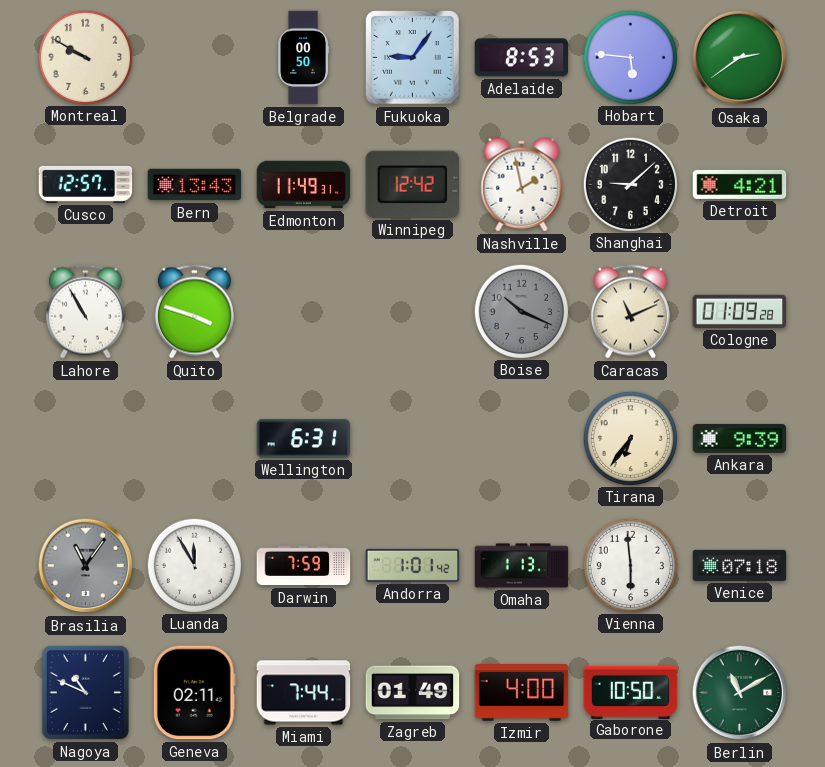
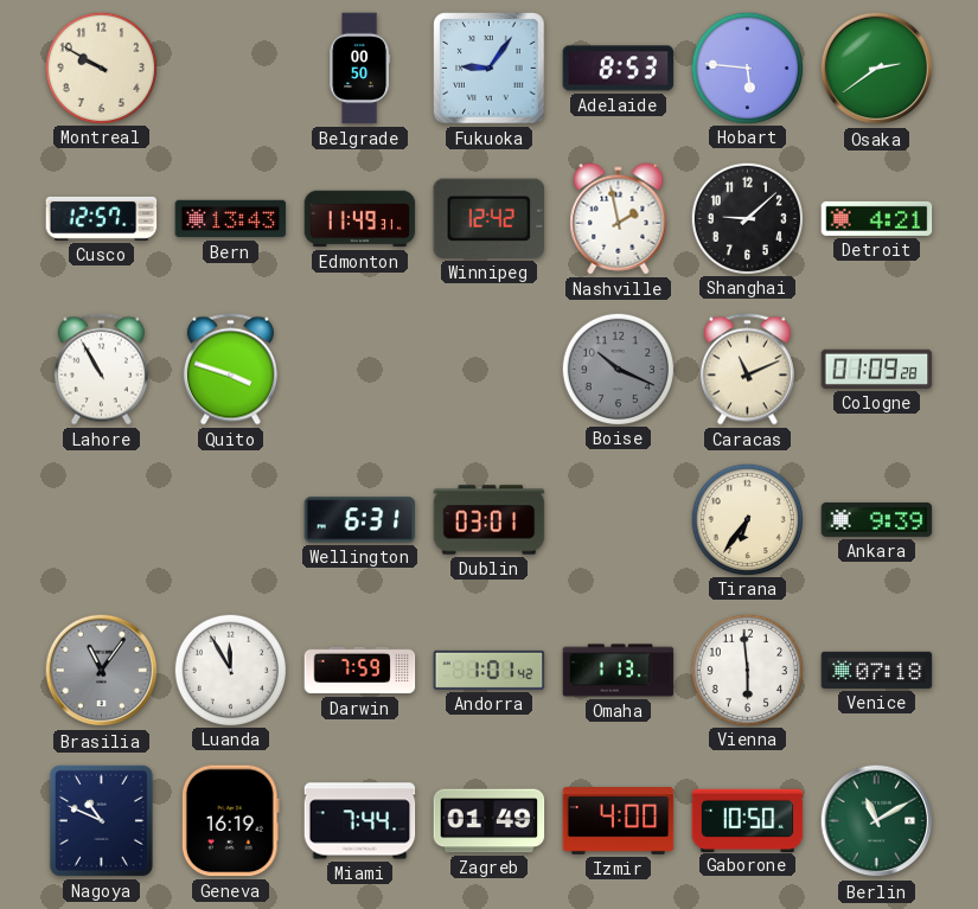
Dublin: none -> 03:01 (490, 520)
Geneva: 02:11 -> 16:19 (230, 821)
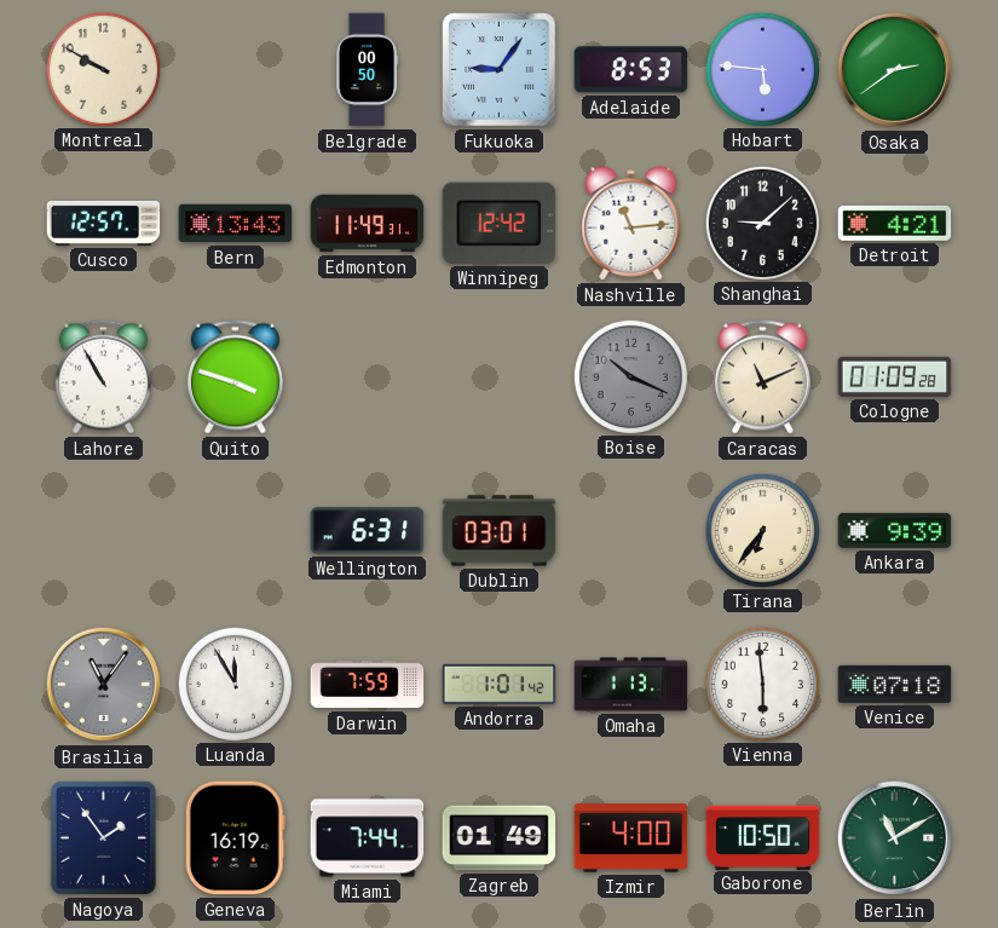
Nashville: 1:58 -> 11:14 (631, 224)
Nagoya: 10:49 -> 1:54 (103, 837)
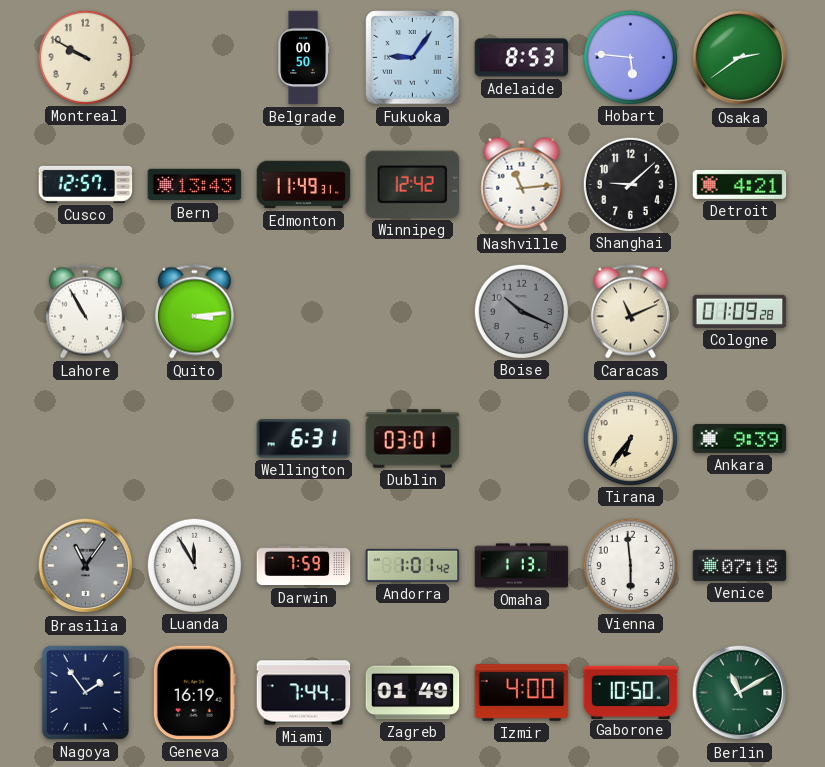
Quito: 3:48 -> 3:14 (194, 312)
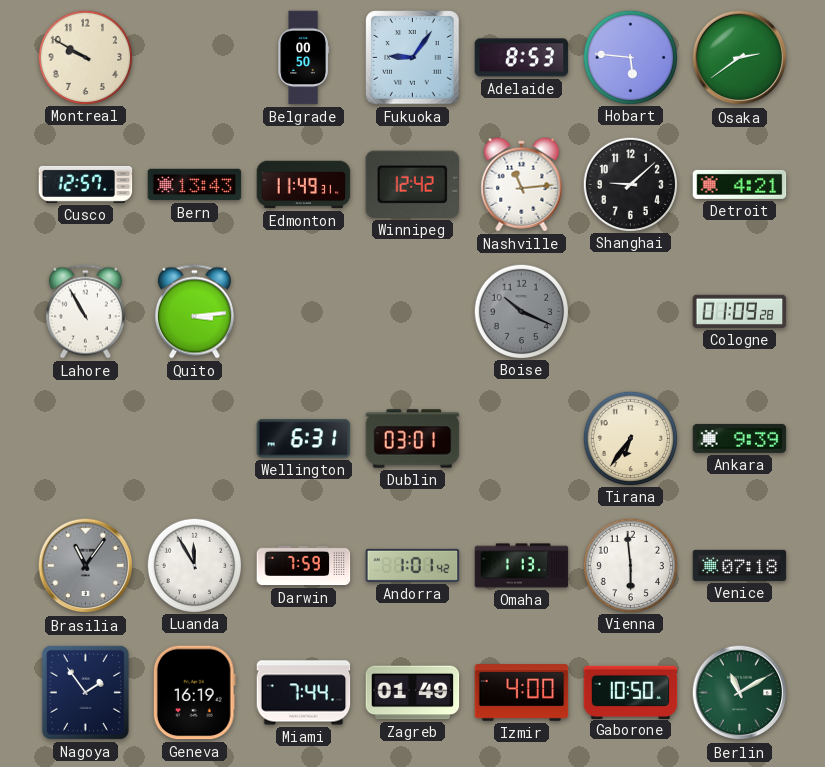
Caracas: 11:11 -> none (630, 312)
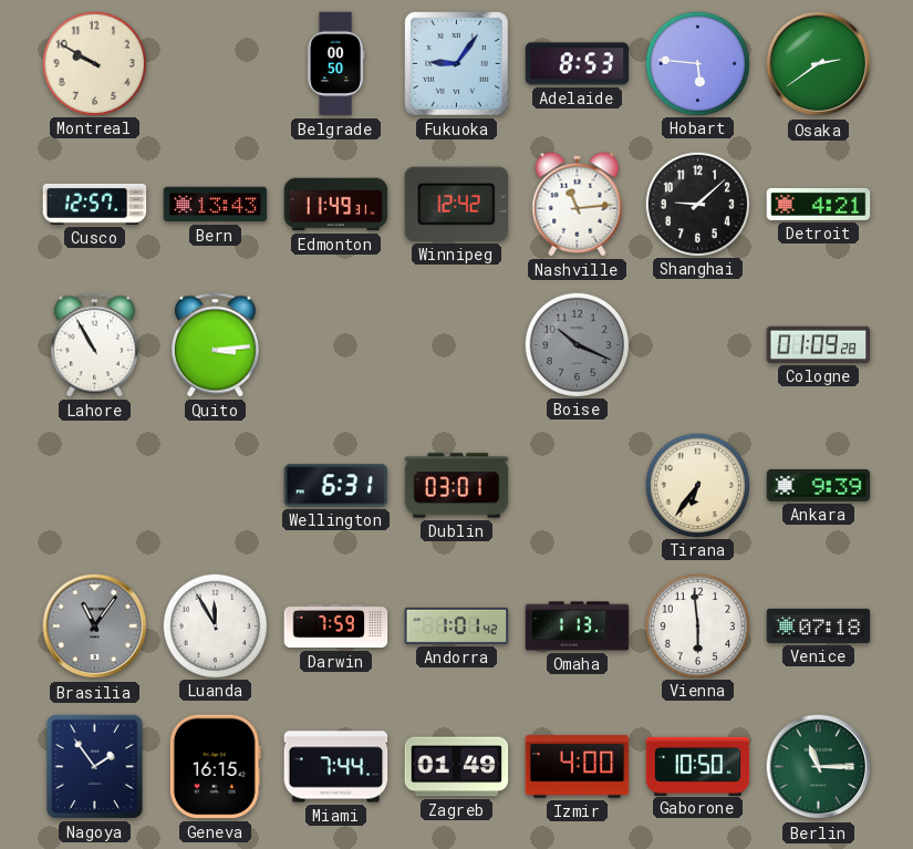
Geneva: 16:19 -> 16:15 (215, 767)
Berlin: 11:10 -> 11:15 (819, 767)
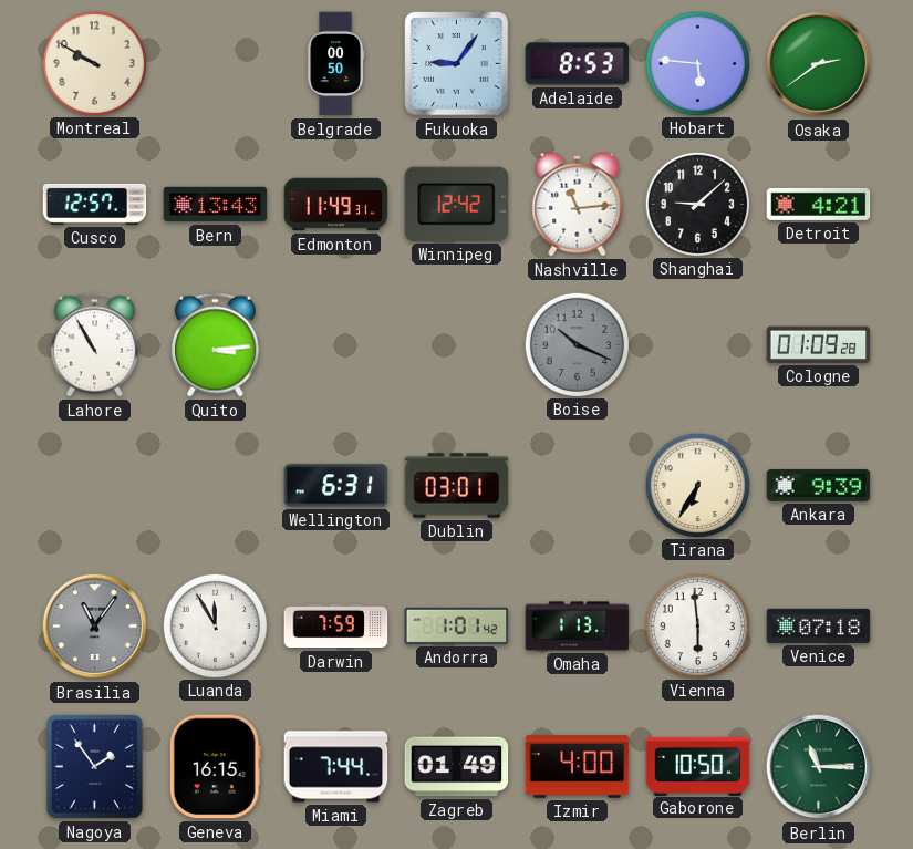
Tirana: 6:36 -> 6:35 (697, 485)
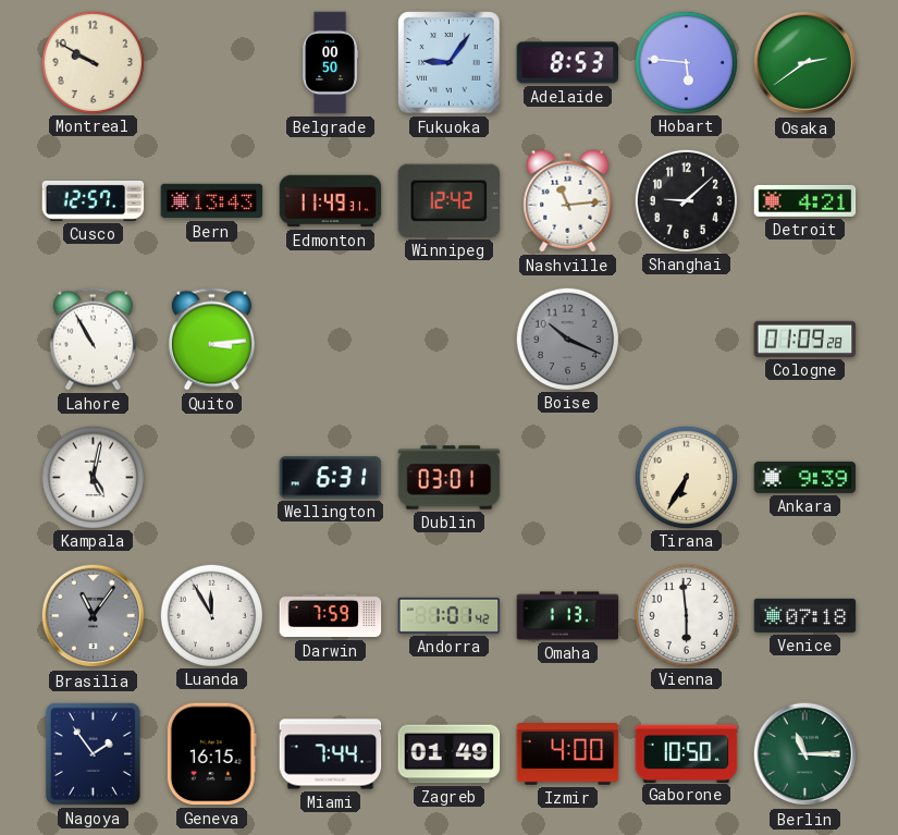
Kampala: none -> 5:02 (93, 477)
